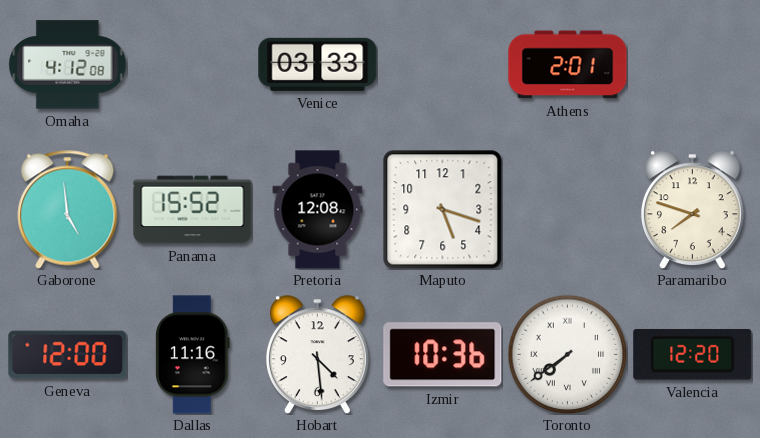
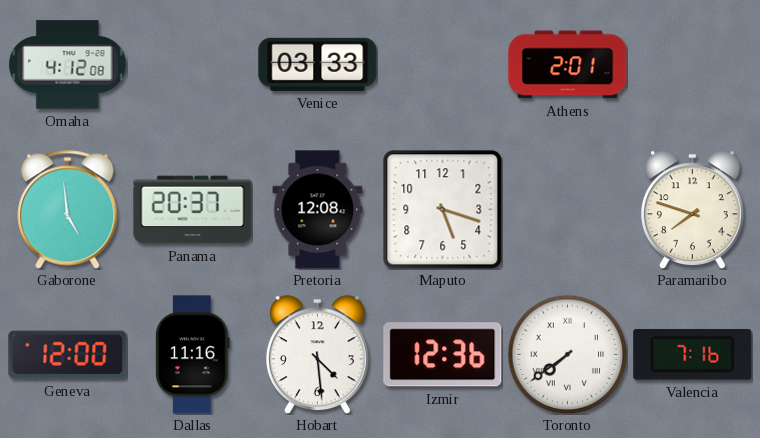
Panama: 15:52 -> 20:37 (193, 210)
Izmir: 10:36 -> 12:36 (443, 355)
Valencia: 12:20 -> 7:16 (693, 354)
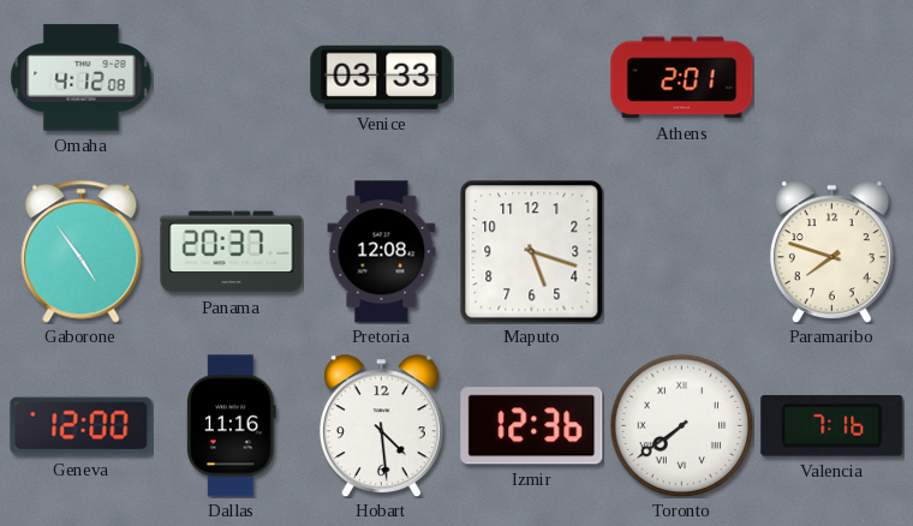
Gaborone: 4:59 -> 4:54 (82, 252)
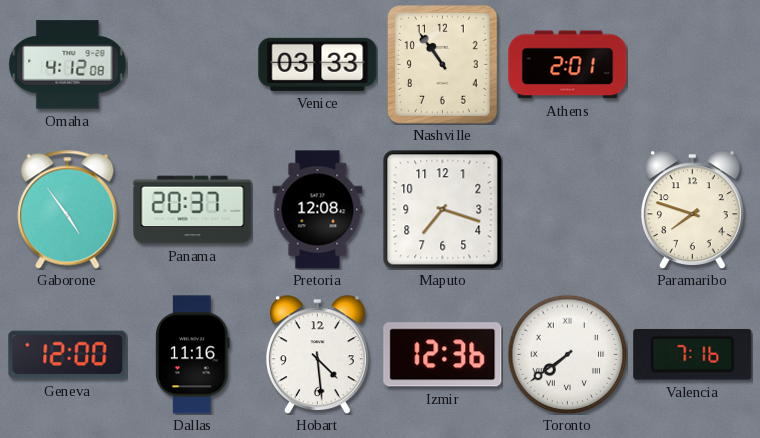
Nashville: none -> 10:54 (443, 65)
Maputo: 5:18 -> 7:18 (443, 210)
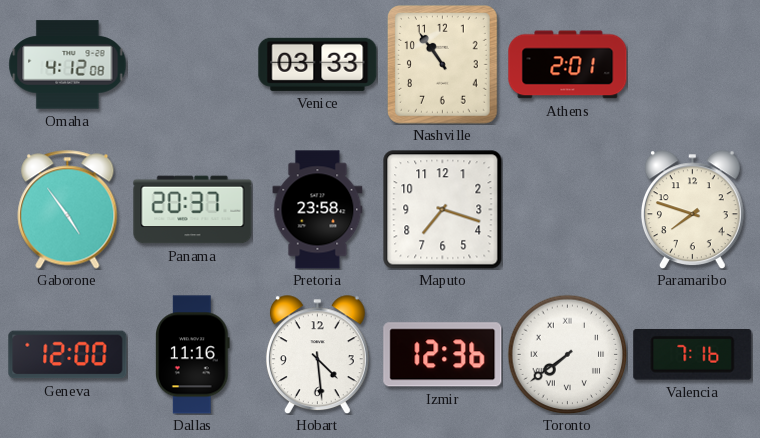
Pretoria: 12:08 -> 23:58 (318, 210)
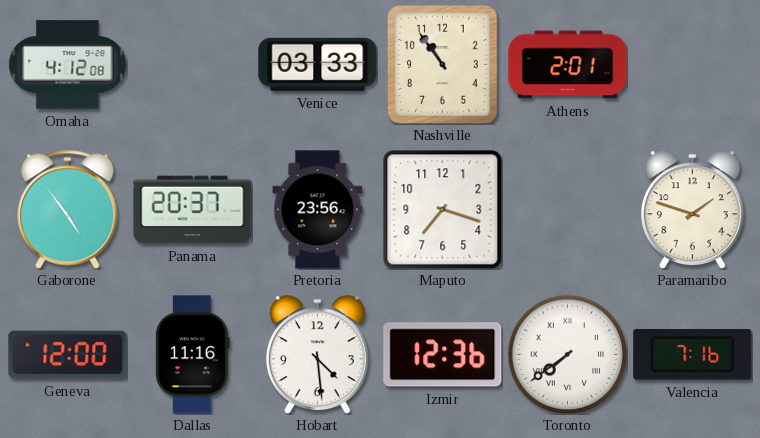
Pretoria: 23:58 -> 23:56 (318, 210)
Paramaribo: 7:48 -> 1:48 (692, 210)
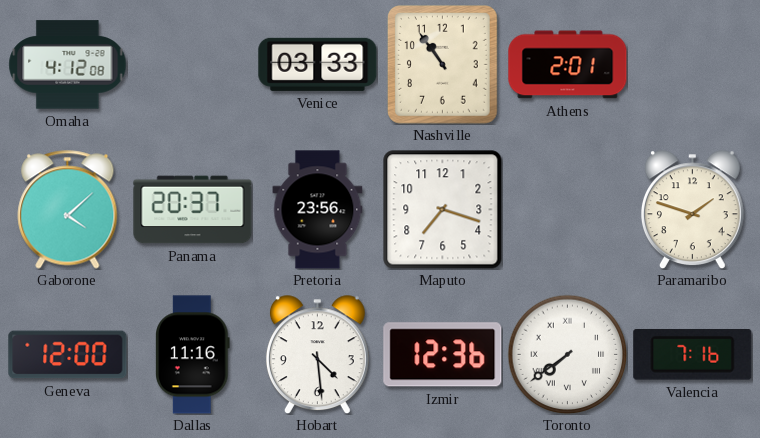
Gaborone: 4:54 -> 4:08 (68, 210)
